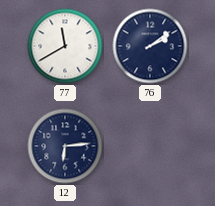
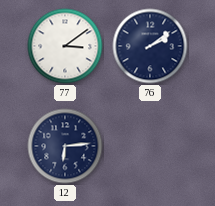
77: 11:40 -> 3:09 (65, 46)
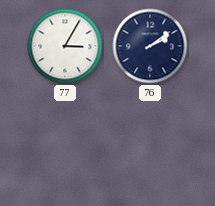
77: 3:09 -> 3:05 (65, 46)
12: 6:14 -> none (65, 146)
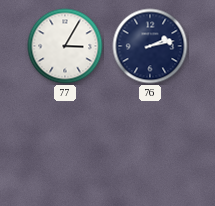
76: 2:09 -> 2:13 (150, 46)
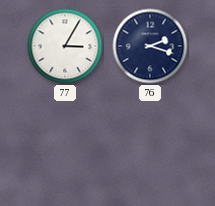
76: 2:13 -> 2:18 (150, 46)
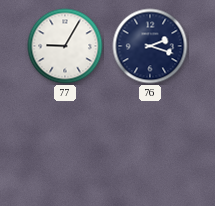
77: 3:05 -> 9:05 (65, 46)
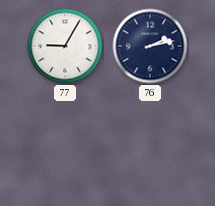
76: 2:18 -> 2:13 (150, 46)
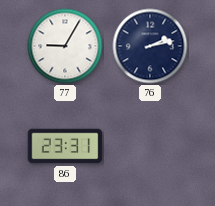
86: none -> 23:31 (65, 146)
